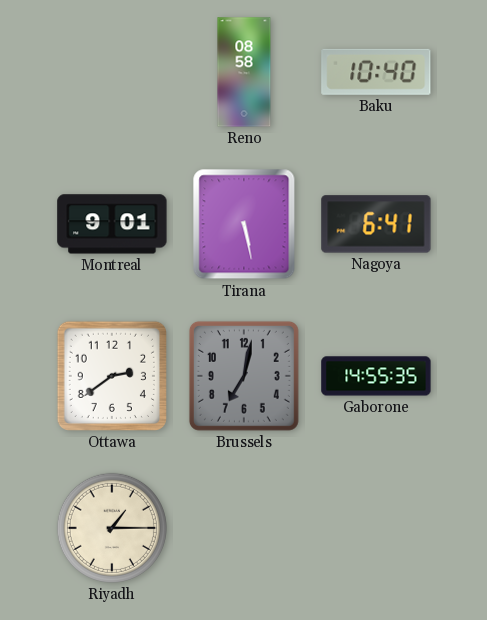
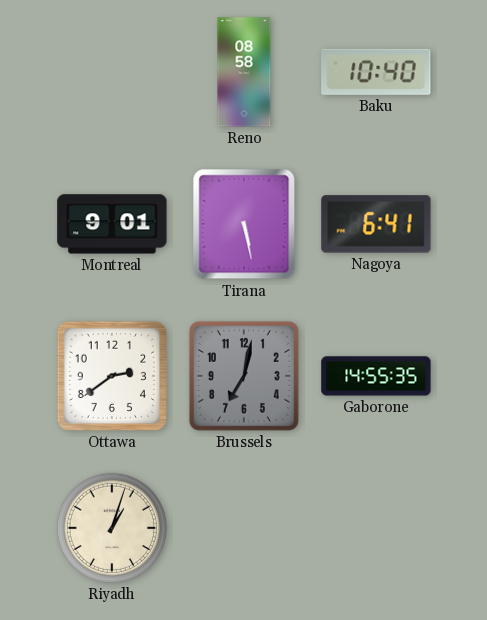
Riyadh: 1:15 -> 1:03 (112, 528)
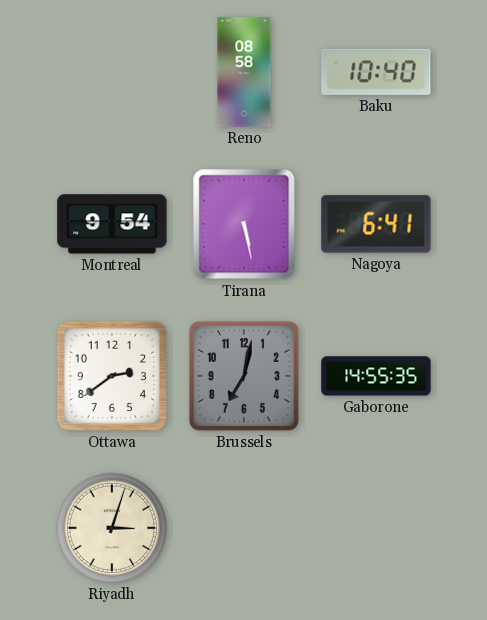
Montreal: 9:01 -> 9:54 (112, 224)
Riyadh: 1:03 -> 3:03 (112, 528)
